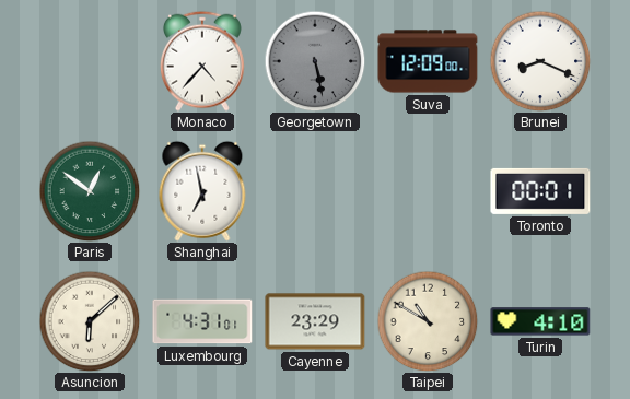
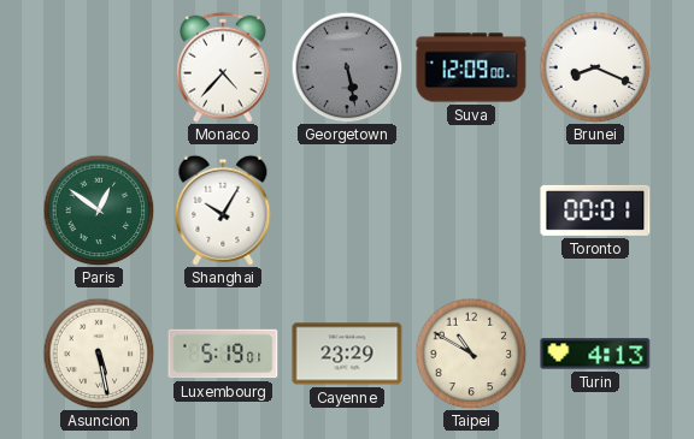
Shanghai: 6:58 -> 10:05 (223, 210)
Asuncion: 6:08 -> 5:28 (99, 354)
Luxembourg: 4:31 -> 5:19 (223, 354)
Turin: 4:10 -> 4:13 (595, 354)
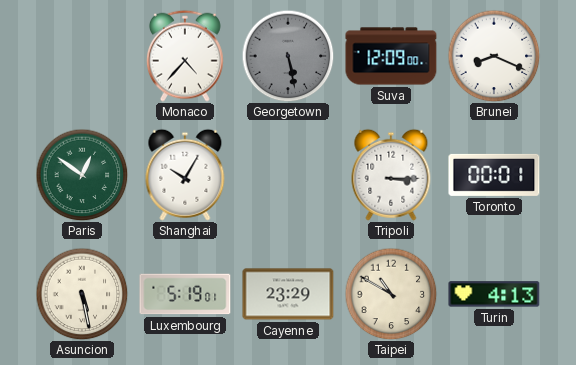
Tripoli: none -> 3:15 (391, 175)
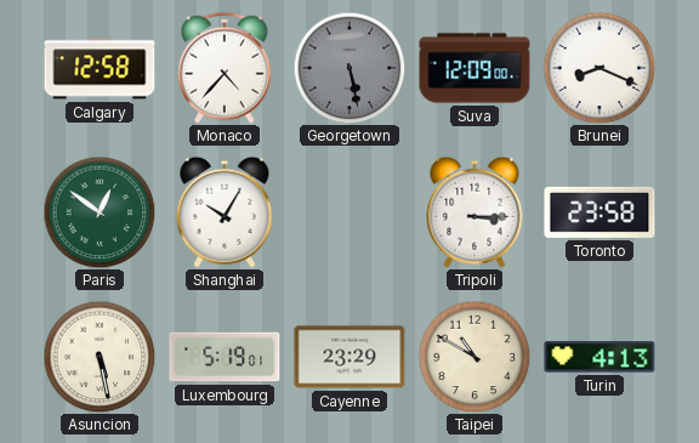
Calgary: none -> 12:58 (100, 68)
Toronto: 00:01 -> 23:58 (599, 212)
